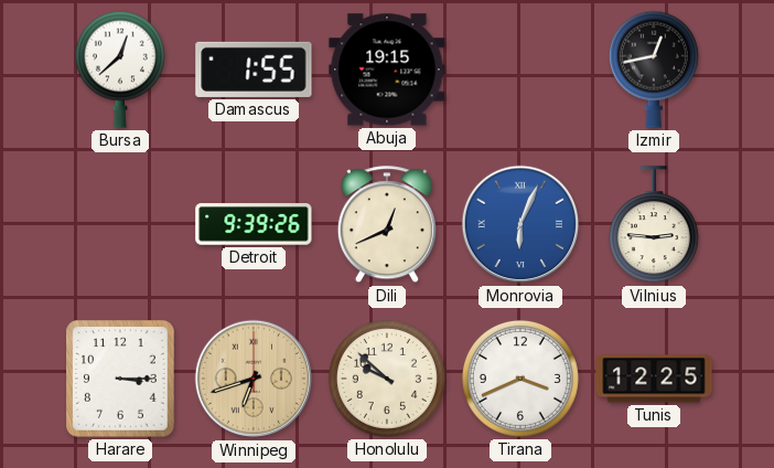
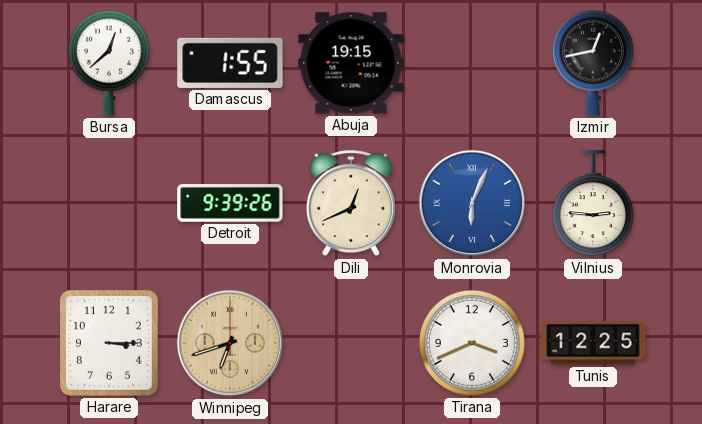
Honolulu: 9:52 -> none (387, 379)
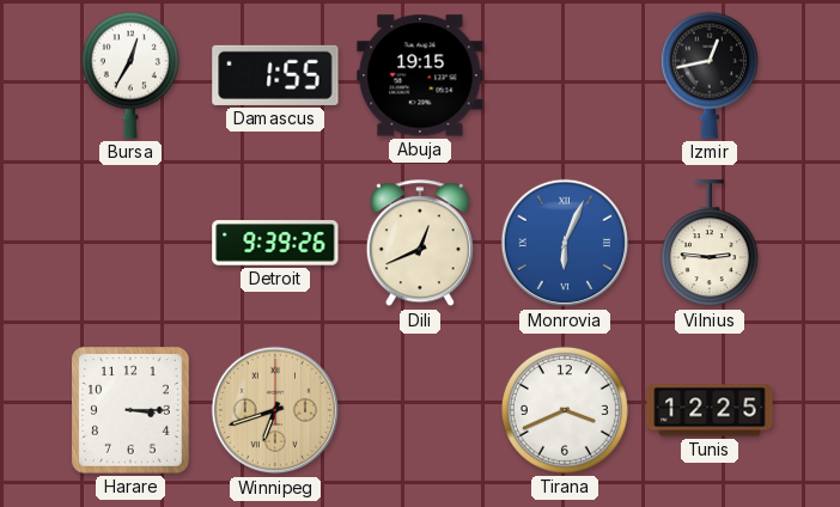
Bursa: 12:38 -> 12:35 (130, 75)
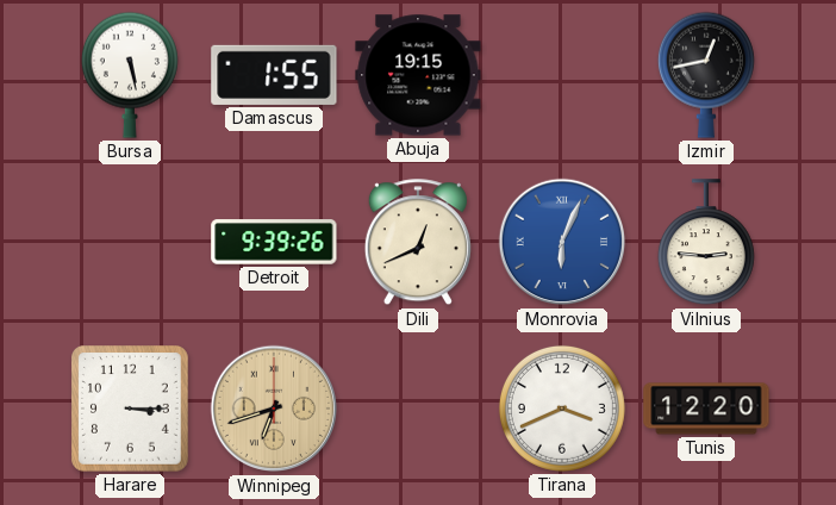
Bursa: 12:35 -> 5:28 (130, 75)
Tunis: 12:25 -> 12:20 (706, 409)
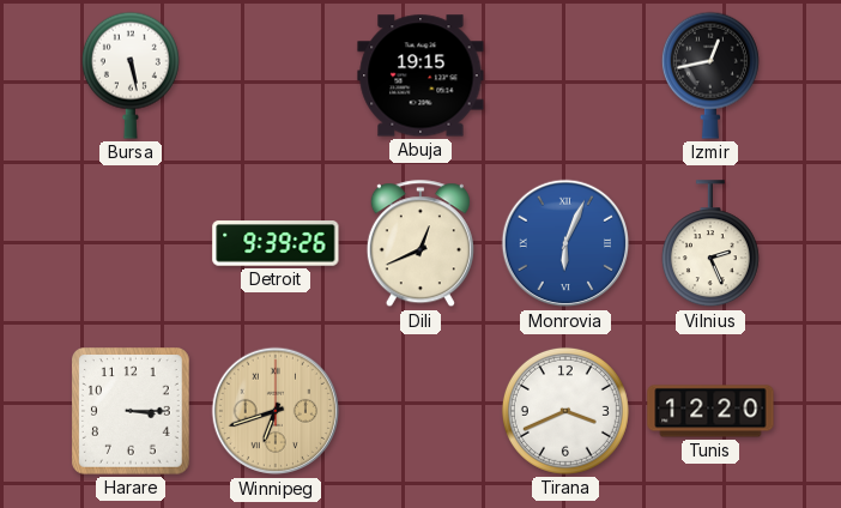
Damascus: 1:55 -> none (274, 75)
Vilnius: 2:46 -> 2:26 (710, 244)
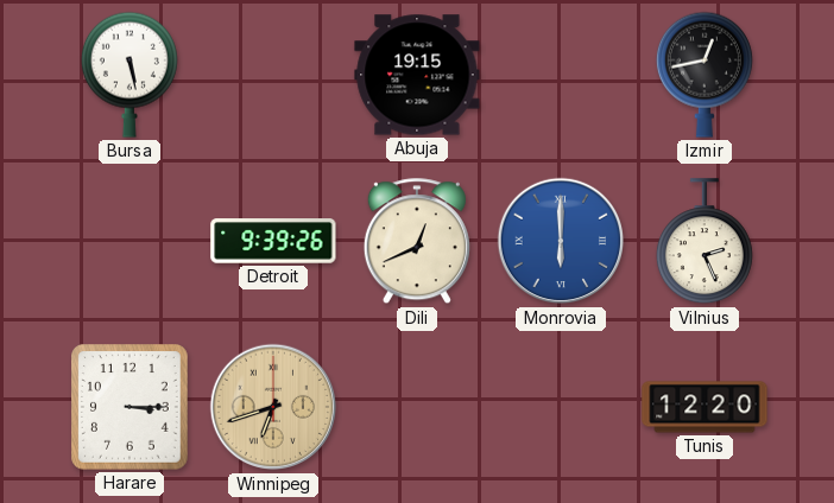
Monrovia: 6:04 -> 6:00 (561, 241)
Tirana: 3:41 -> none (565, 411)
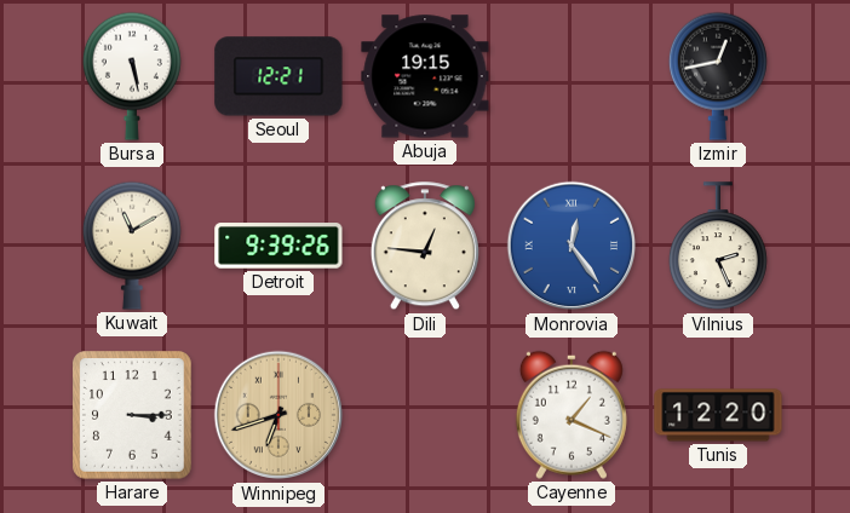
Seoul: none -> 12:21 (278, 76)
Kuwait: none -> 11:10 (132, 246)
Dili: 12:41 -> 12:46 (425, 247)
Monrovia: 6:00 -> 12:24 (572, 246)
Cayenne: none -> 1:19 (572, 415)
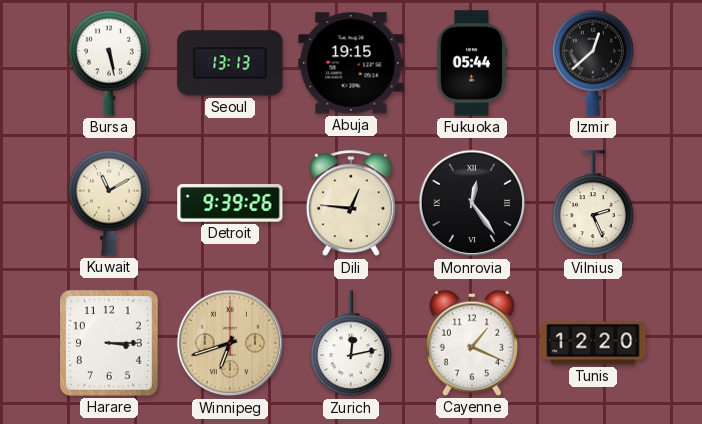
Seoul: 12:21 -> 13:13 (230, 63)
Fukuoka: none -> 05:44 (472, 63)
Izmir: 12:43 -> 12:38 (593, 63)
Monrovia dial: blue -> black (472, 203)
Zurich: none -> 12:13 (351, 344)
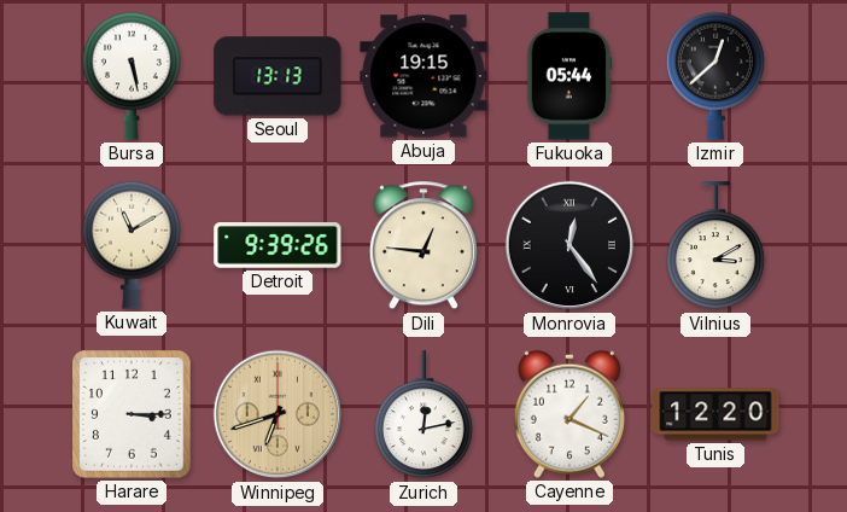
Vilnius: 2:26 -> 3:10 (715, 246)
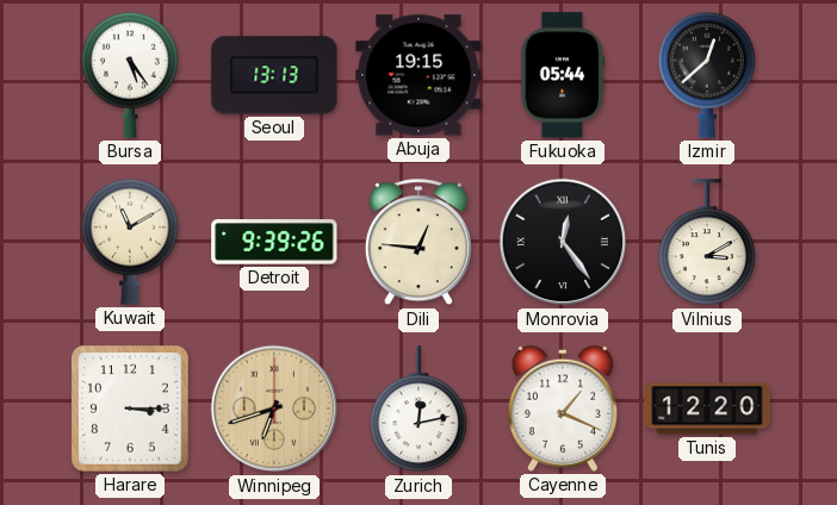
Bursa: 5:28 -> 5:24 (130, 75)
